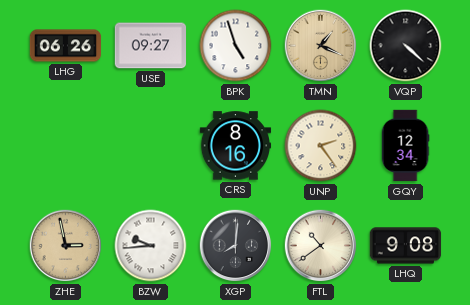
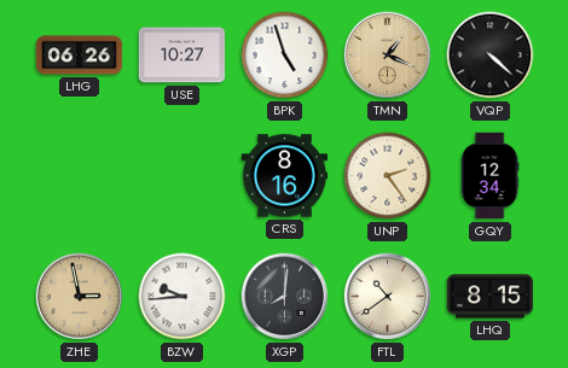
USE: 09:27 -> 10:27 (182, 56)
LHQ: 9:08 -> 8:15 (491, 297)
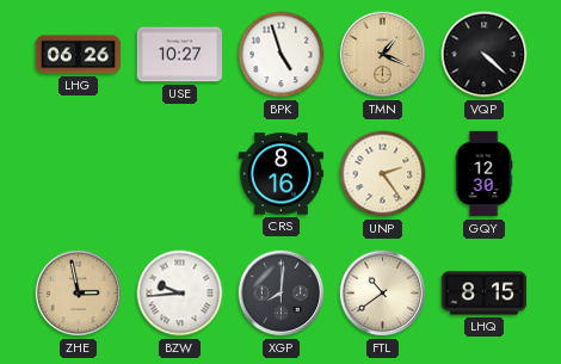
GQY: 12:34 -> 12:30 (483, 174)
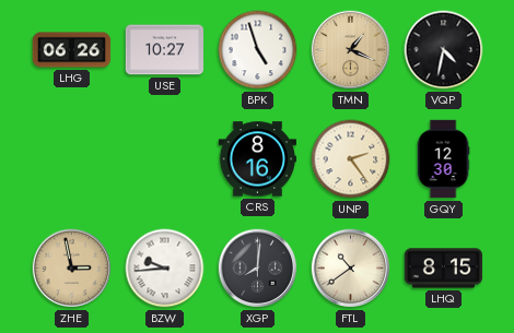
VQP: 4:22 -> 4:32 (444, 50)
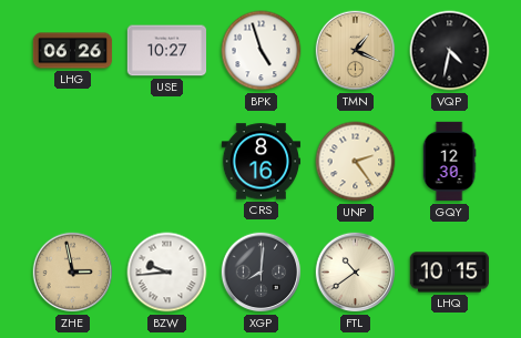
LHQ: 8:15 -> 10:15 (450, 273)
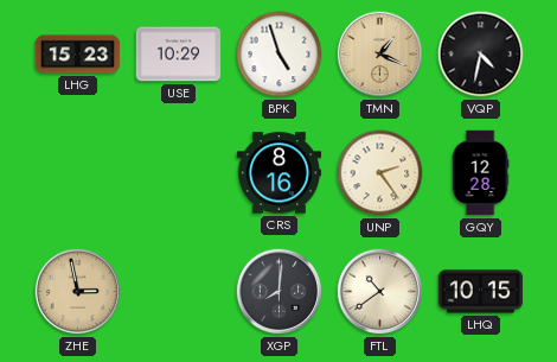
LHG: 06:26 -> 15:23 (78, 55)
USE: 10:27 -> 10:29 (179, 55)
GQY: 12:30 -> 12:28 (480, 173)
BZW: 9:44 -> none (167, 273)
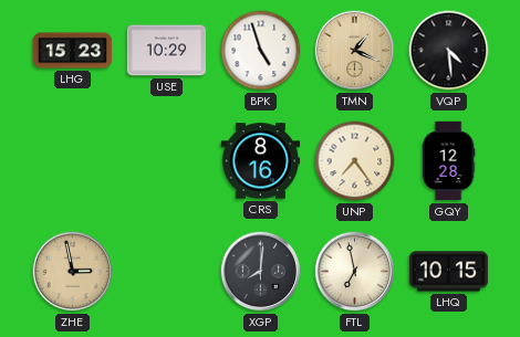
VQP: 4:32 -> 4:29 (449, 51)
UNP: 2:24 -> 7:24 (355, 161)
FTL: 10:39 -> 6:58 (355, 272)
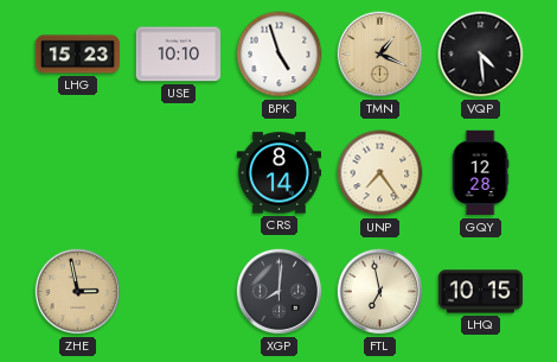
USE: 10:29 -> 10:10 (179, 55)
CRS: 8:16 -> 8:14 (280, 173)
